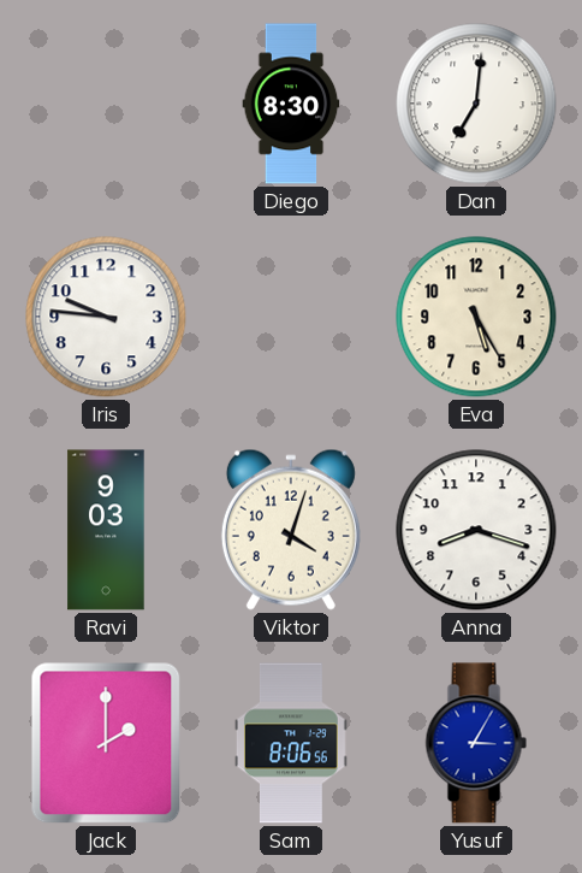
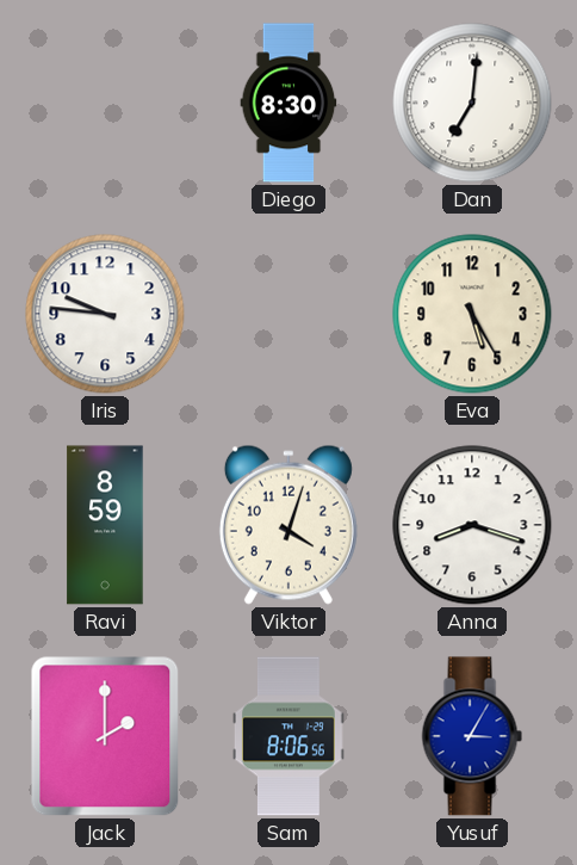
Ravi: 9:03 -> 8:59 (105, 525)
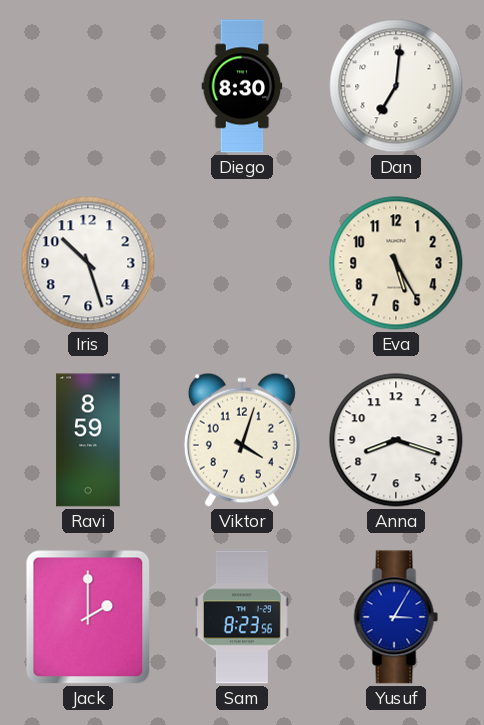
Iris: 9:46 -> 10:27 (88, 263)
Sam: 8:06 -> 8:23 (242, 617)
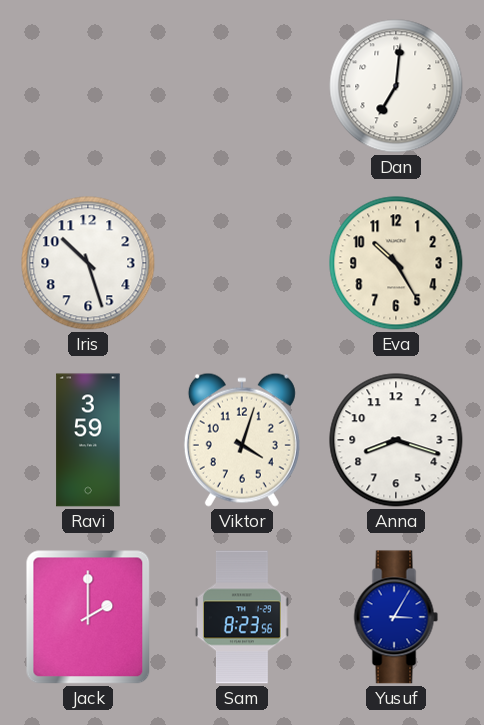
Diego: 8:30 -> none (242, 86)
Eva: 5:25 -> 10:25 (396, 263)
Ravi: 8:59 -> 3:59 (88, 440)
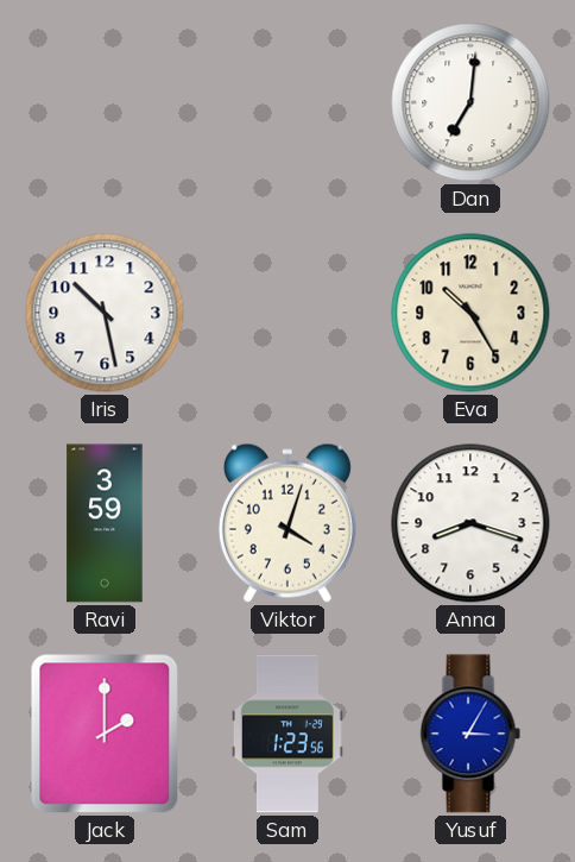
Iris: 10:27 -> 10:28 (105, 313)
Sam: 8:23 -> 1:23 (287, 734)
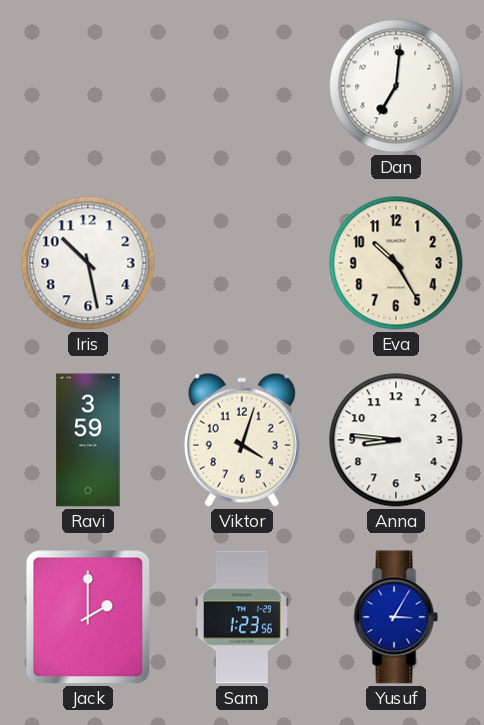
Anna: 8:18 -> 8:46 (396, 440)
